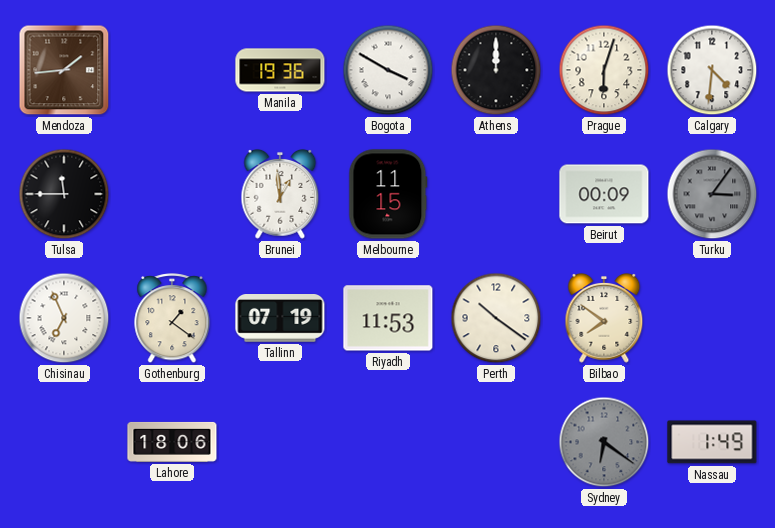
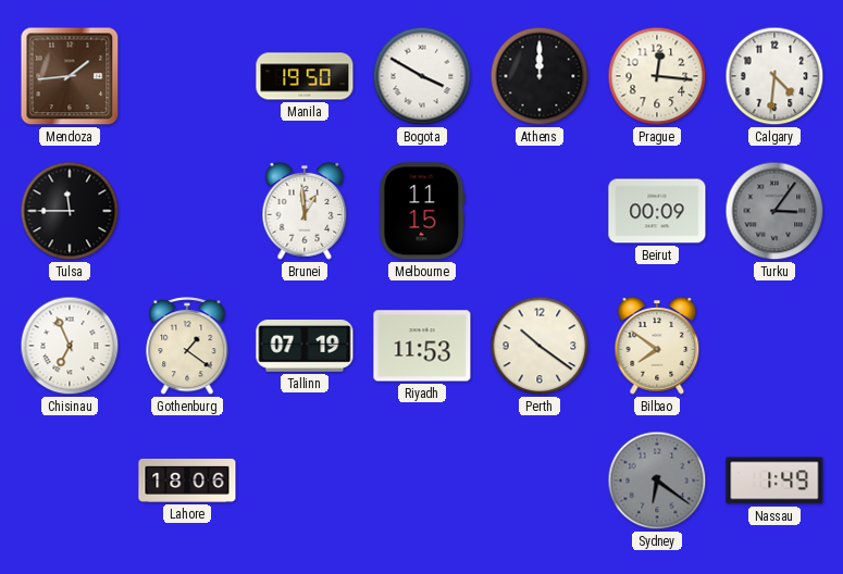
Manila: 19:36 -> 19:50 (305, 76)
Prague: 6:03 -> 12:16 (657, 76)
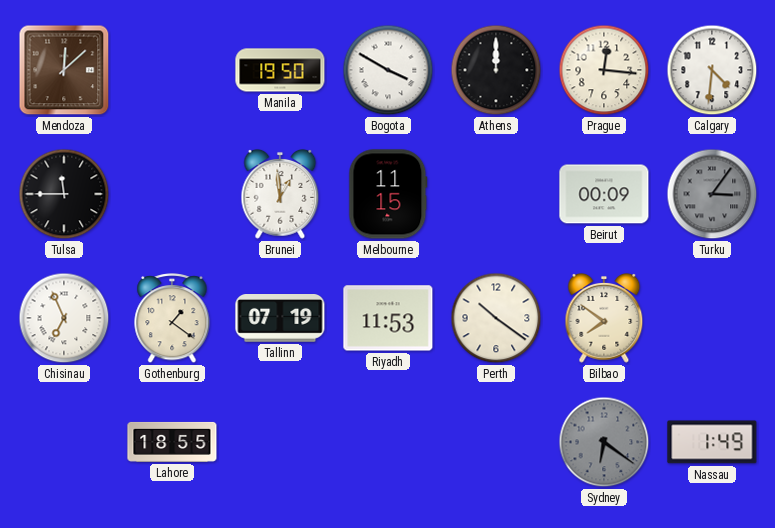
Mendoza: 1:44 -> 12:08 (64, 70)
Lahore: 18:06 -> 18:55 (172, 442)
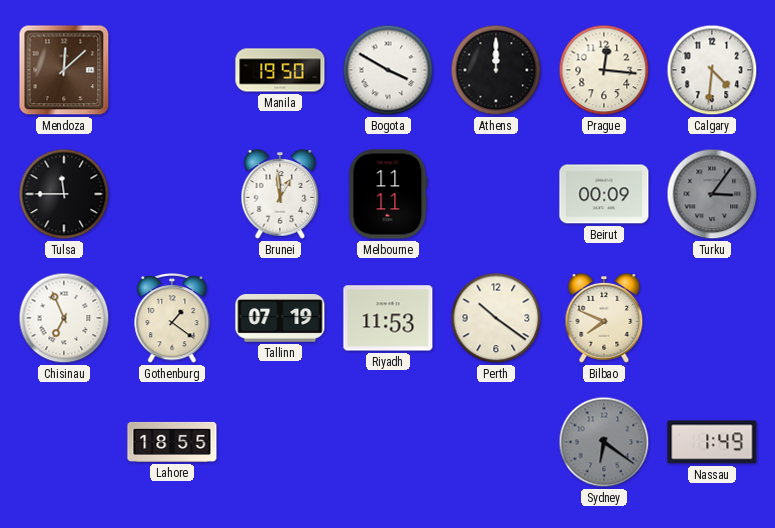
Melbourne: 11:15 -> 11:11 (388, 194)
Bilbao: 7:51 -> 7:49 (604, 319)
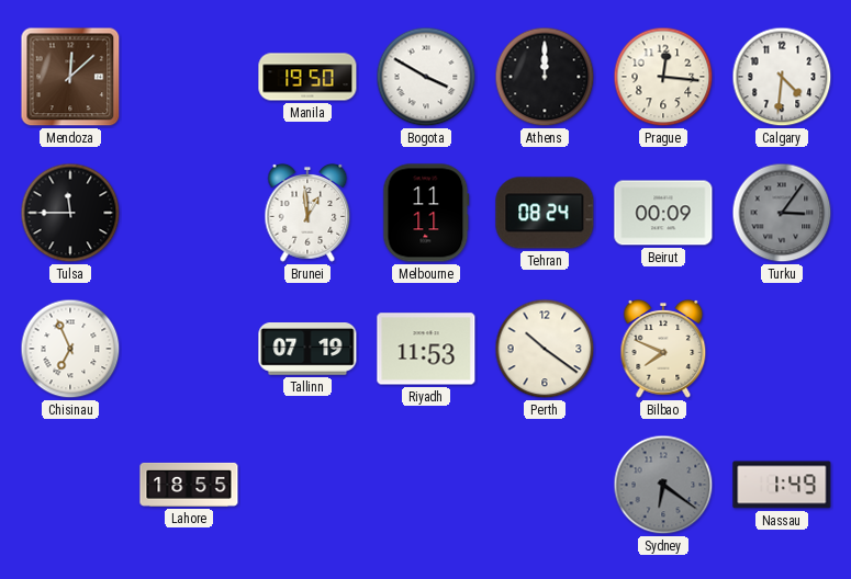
Tehran: none -> 08:24 (545, 213)
Gothenburg: 1:21 -> none (172, 319)
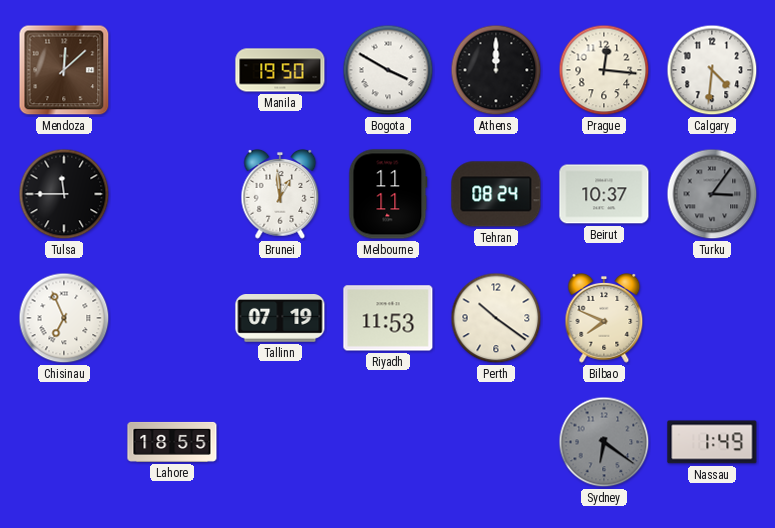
Beirut: 00:09 -> 10:37 (604, 194)
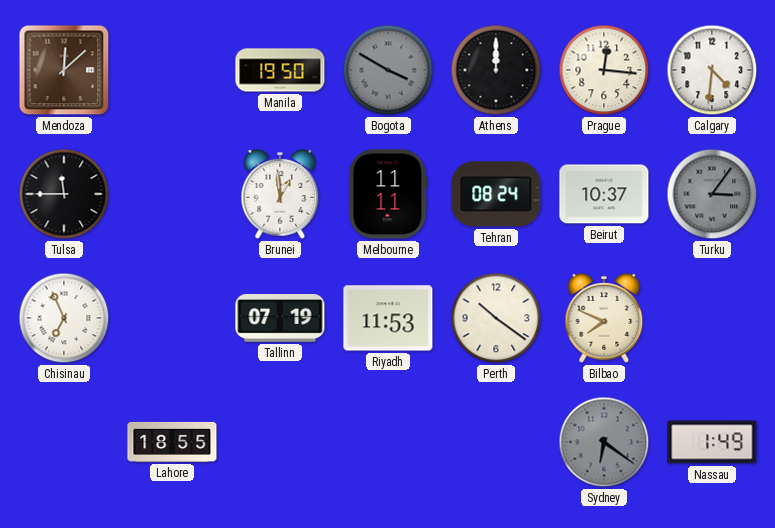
Bogota dial: white -> grey (388, 70)
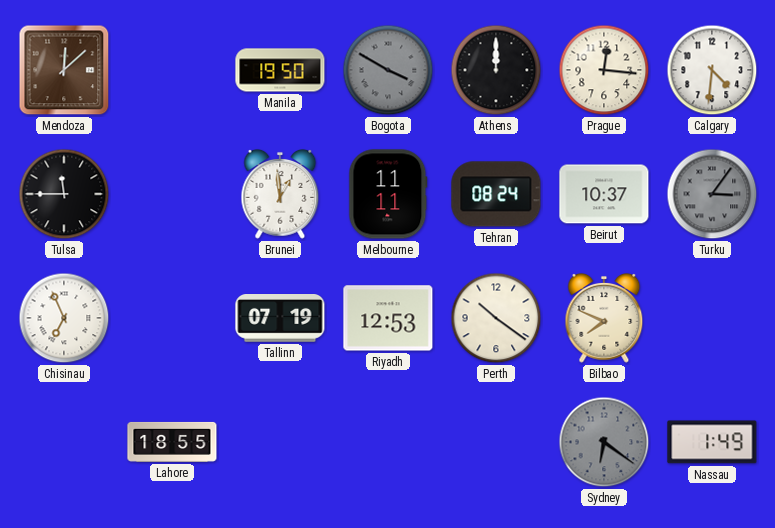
Riyadh: 11:53 -> 12:53 (388, 318)
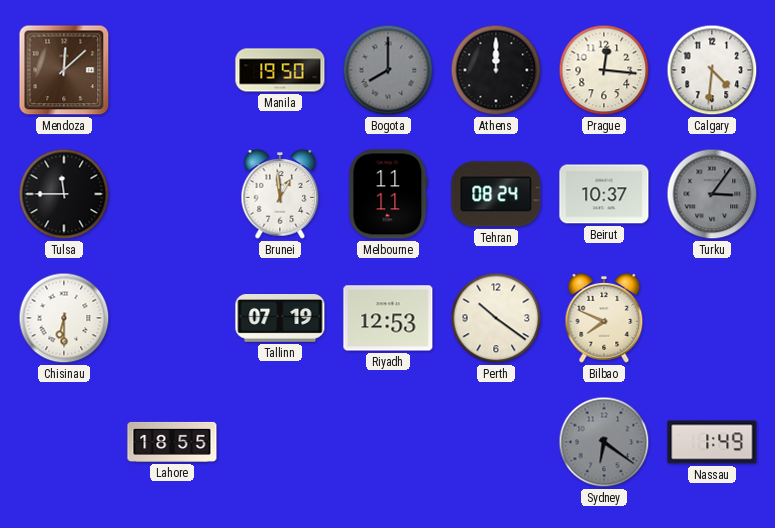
Bogota: 3:50 -> 8:00 (388, 70)
Chisinau: 6:56 -> 6:30 (64, 318)
